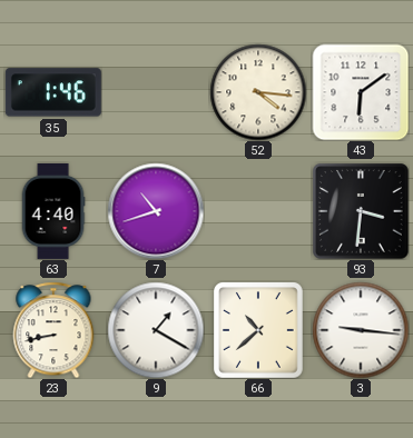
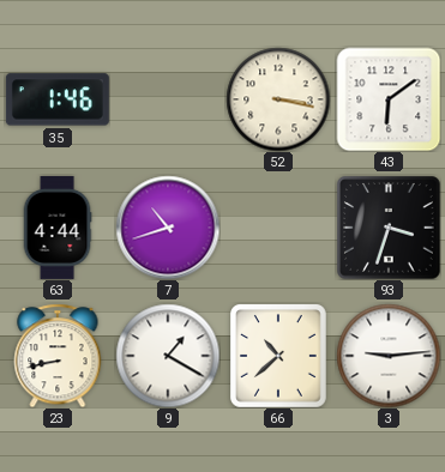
52: 4:16 -> 3:17 (278, 99)
63: 4:40 -> 4:44 (58, 228)
93: 3:31 -> 3:33 (389, 228)
3: 9:16 -> 9:14 (389, 356)
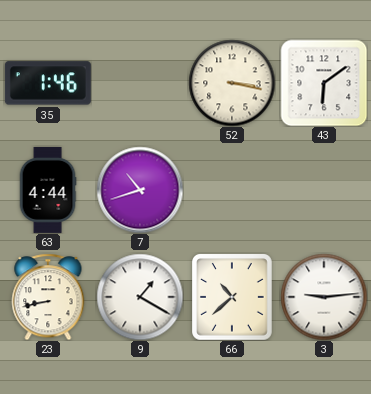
93: 3:33 -> none (389, 228)
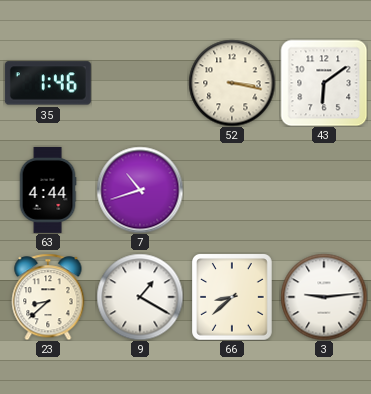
23: 8:43 -> 8:38 (48, 297)
66: 10:38 -> 8:38 (233, 297)
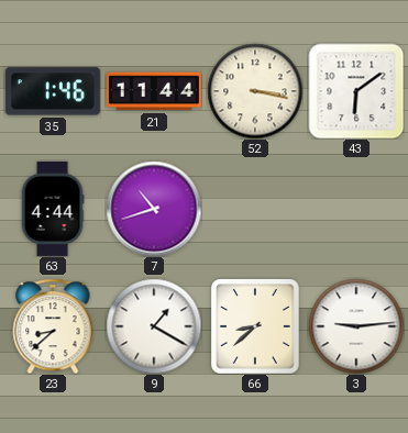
21: none -> 11:44 (154, 91)
